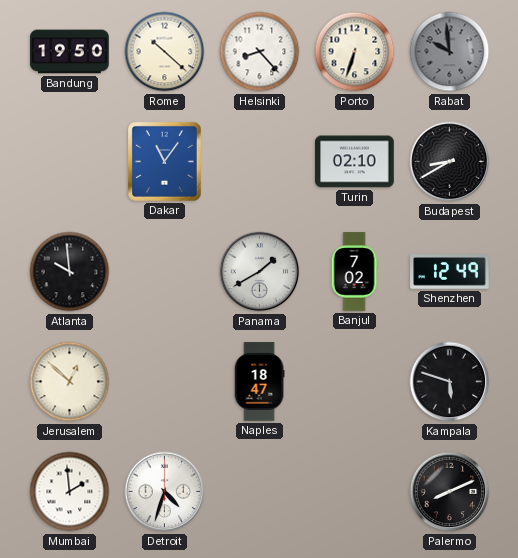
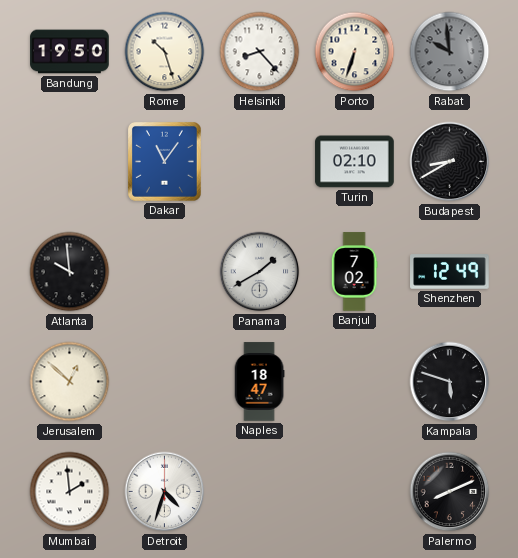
Rome: 10:22 -> 10:27 (165, 52)
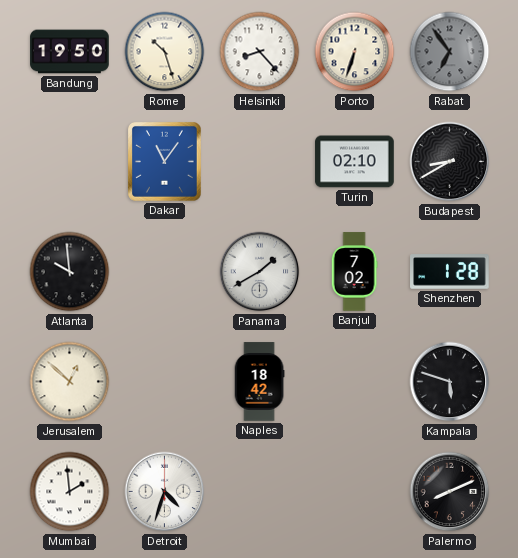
Rabat: 9:59 -> 6:54 (450, 52)
Shenzhen: 12:49 -> 1:28 (450, 272)
Naples: 18:47 -> 18:42 (259, 382)
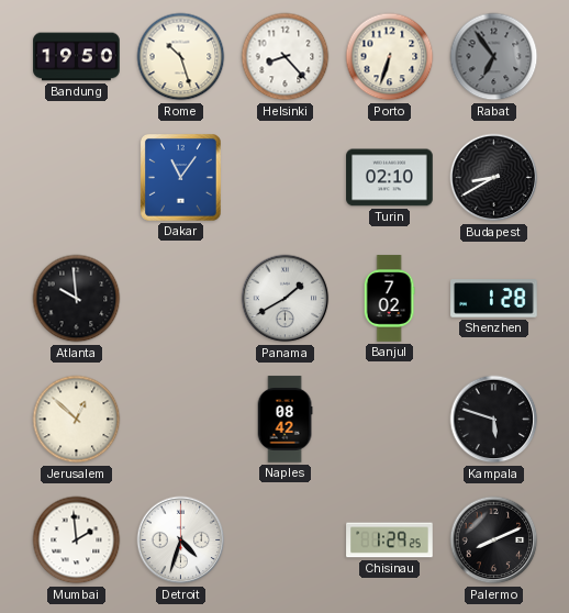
Naples: 18:42 -> 08:42 (284, 420)
Chisinau: none -> 1:29 (390, 540)
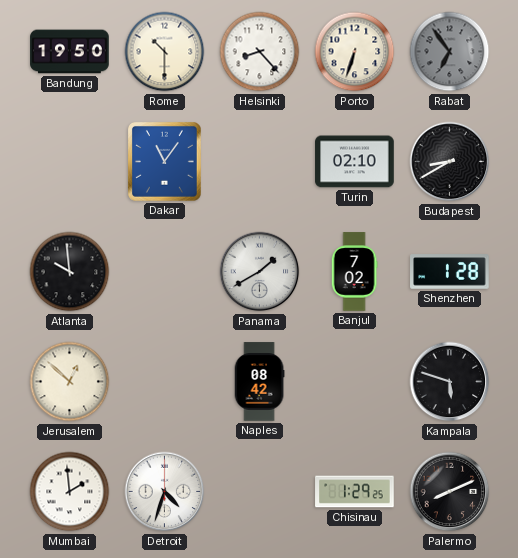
Rome: 10:27 -> 10:30 (165, 52)
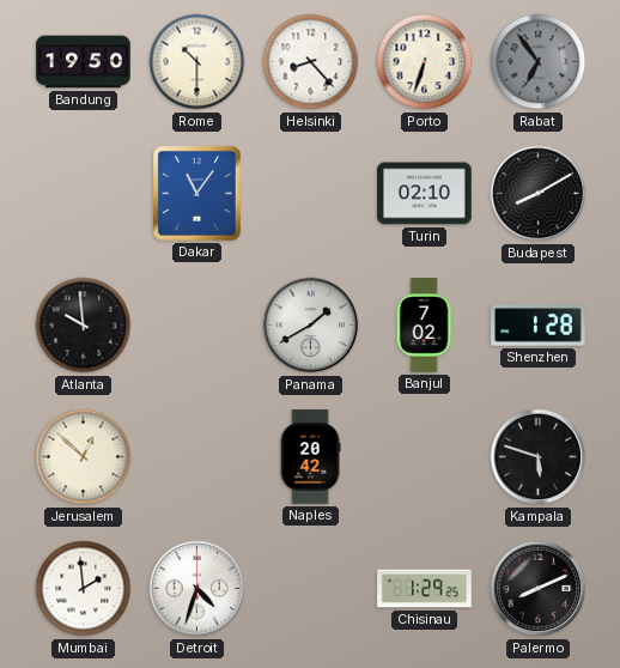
Budapest: 8:40 -> 8:10 (539, 194)
Naples: 08:42 -> 20:42 (310, 457)
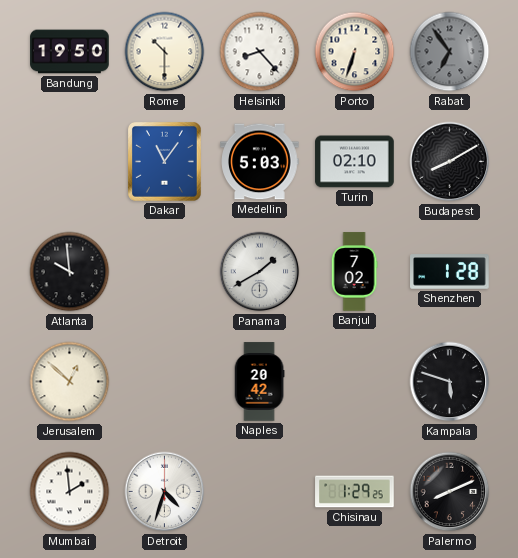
Medellin: none -> 5:03 (260, 162)
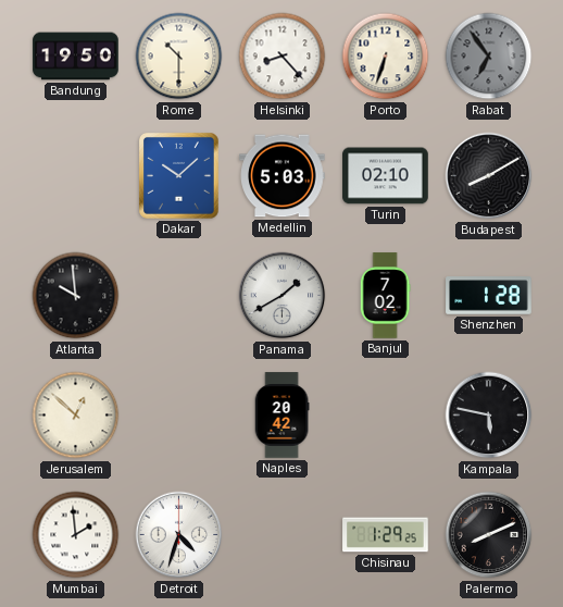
Dakar: 11:06 -> 10:08 (178, 176)
Kampala: 5:48 -> 5:47 (489, 416)
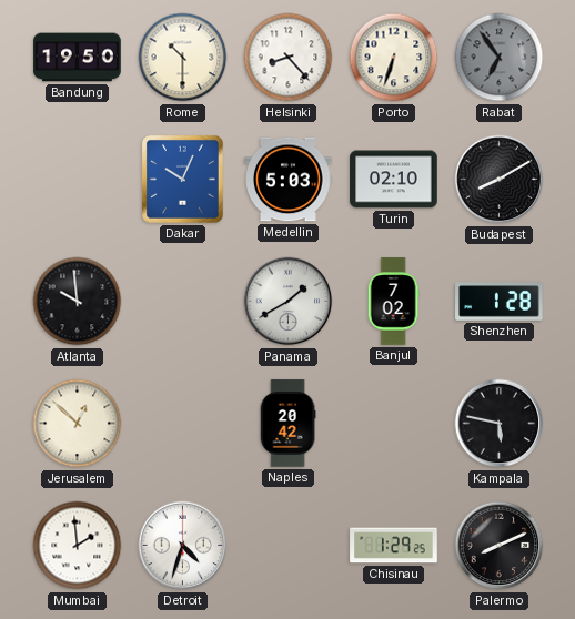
Dakar: 10:08 -> 10:04 (182, 180)
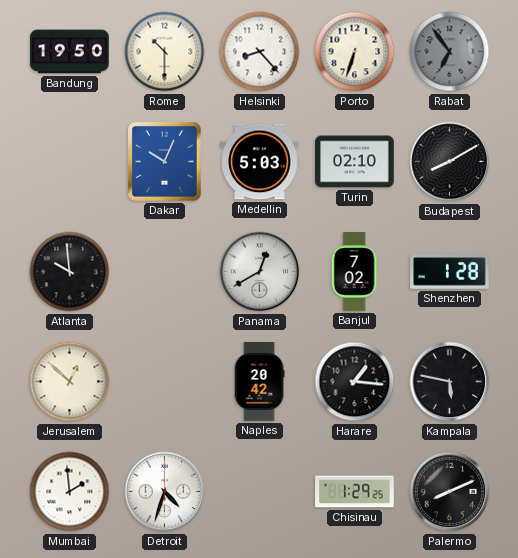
Panama: 1:40 -> 12:40 (260, 272)
Harare: none -> 1:16 (355, 382)
